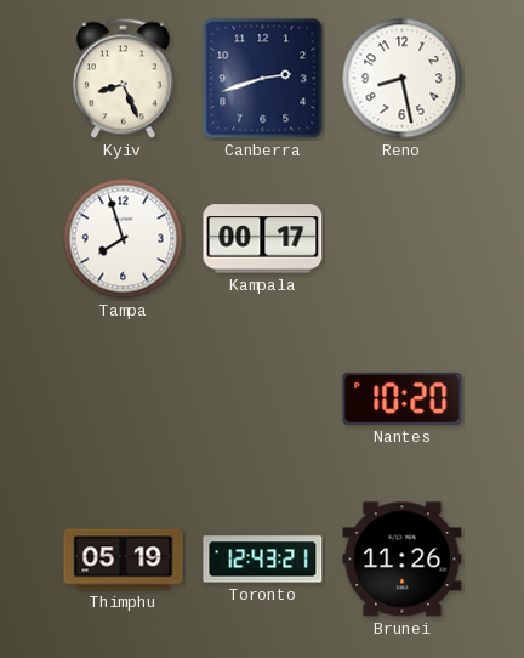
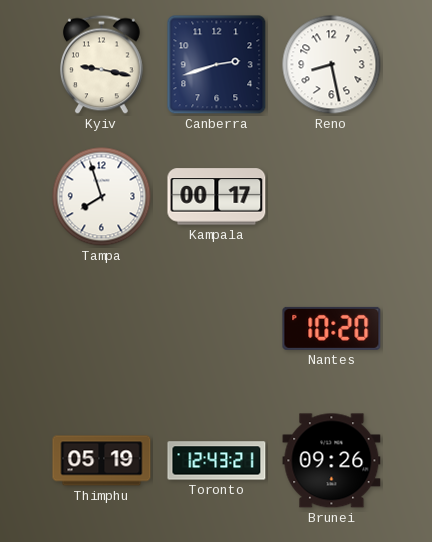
Kyiv: 8:26 -> 9:17 (102, 65)
Brunei: 11:26 -> 09:26 (332, 461)
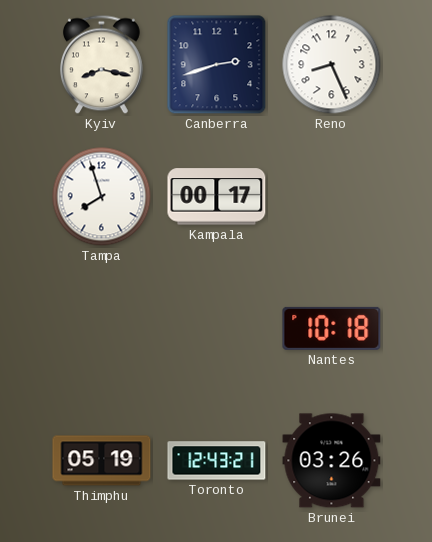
Kyiv: 9:17 -> 8:17 (102, 65)
Reno: 8:28 -> 8:26 (332, 65)
Nantes: 10:20 -> 10:18 (332, 328)
Brunei: 09:26 -> 03:26 (332, 461)
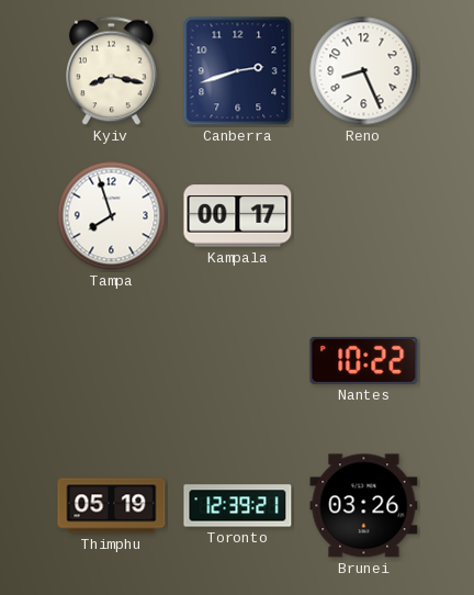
Nantes: 10:18 -> 10:22 (364, 360)
Toronto: 12:43 -> 12:39 (238, 506)
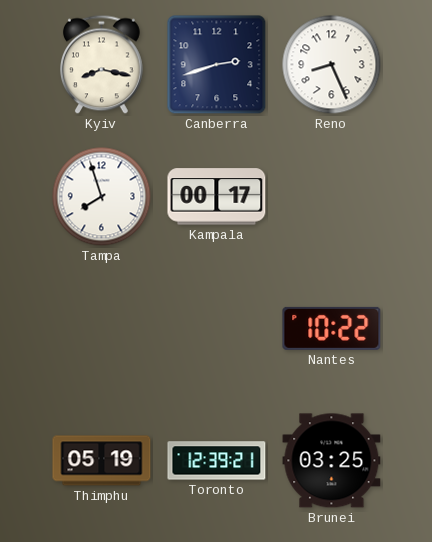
Brunei: 03:26 -> 03:25 (332, 461)
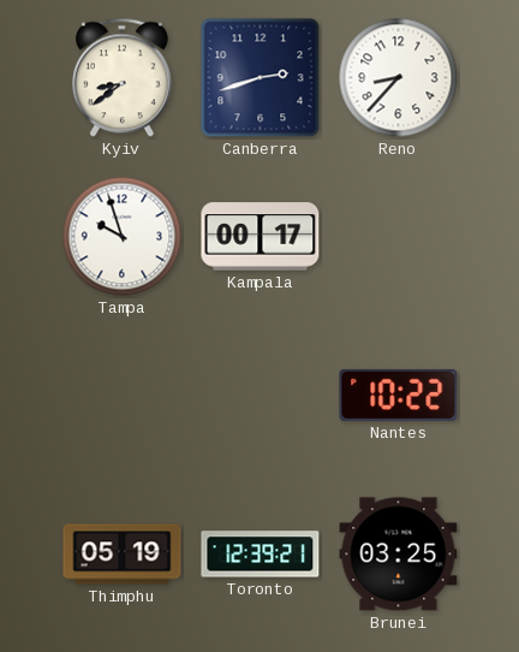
Kyiv: 8:17 -> 8:39 (123, 78)
Reno: 8:26 -> 8:37 (399, 78)
Tampa: 7:57 -> 9:57 (123, 237)
